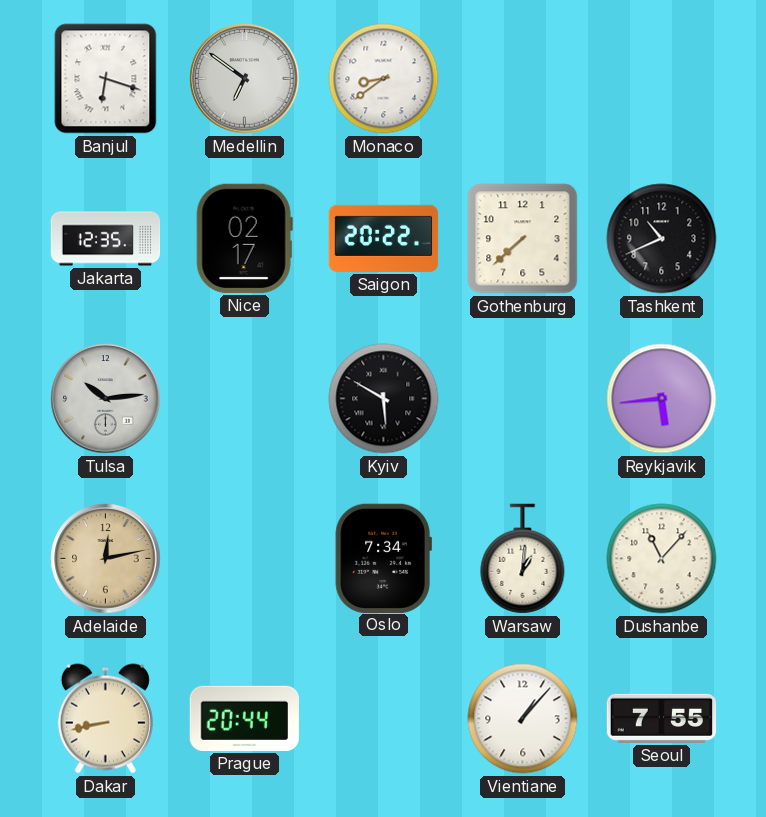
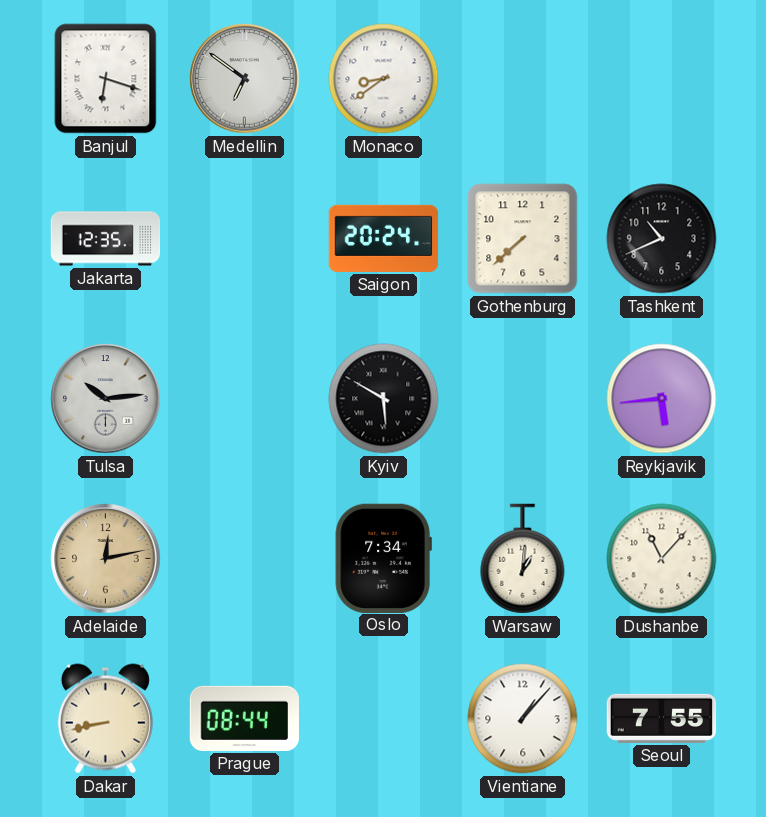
Nice: 02:17 -> none (244, 238)
Saigon: 20:22 -> 20:24 (384, 238)
Prague: 20:44 -> 08:44 (244, 718)
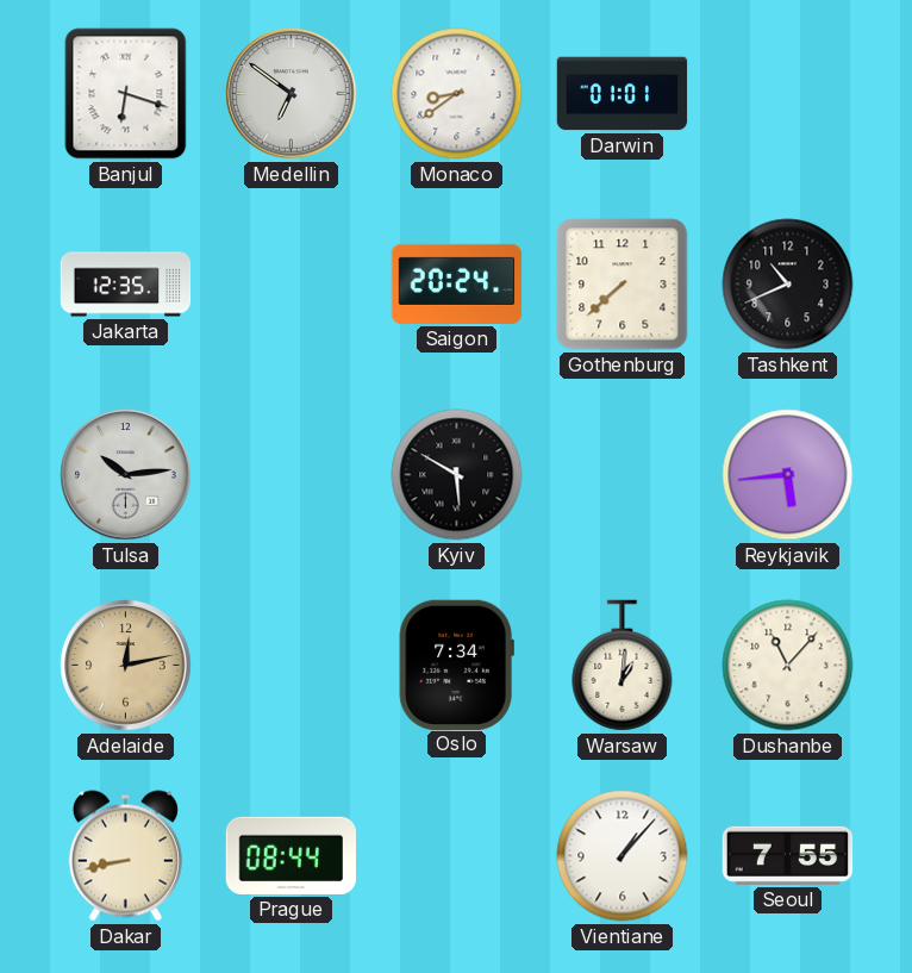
Darwin: none -> 01:01 (623, 94)
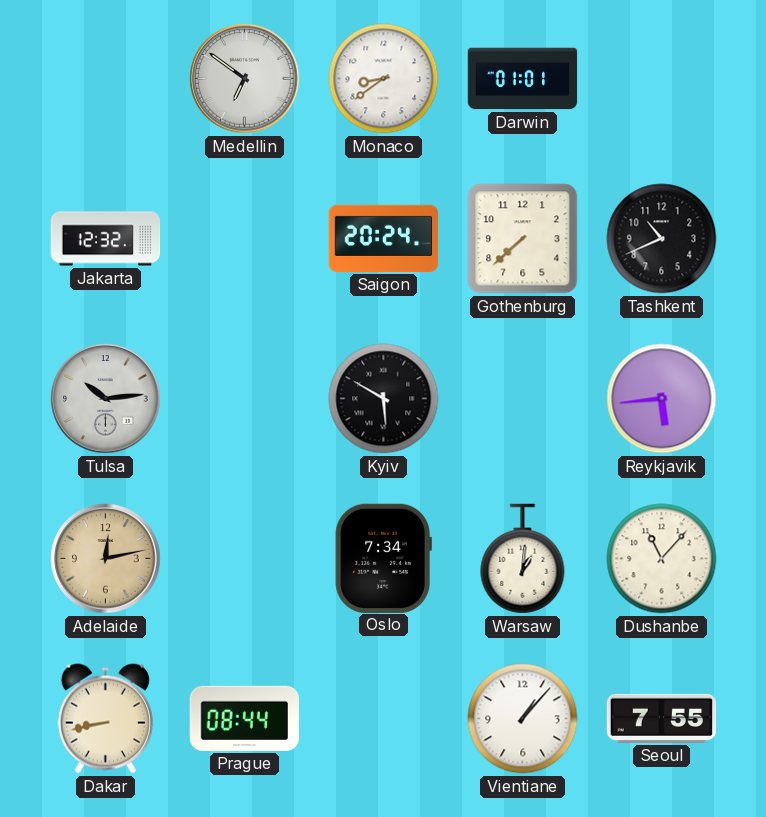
Banjul: 6:18 -> none (126, 94)
Jakarta: 12:35 -> 12:32 (106, 239)
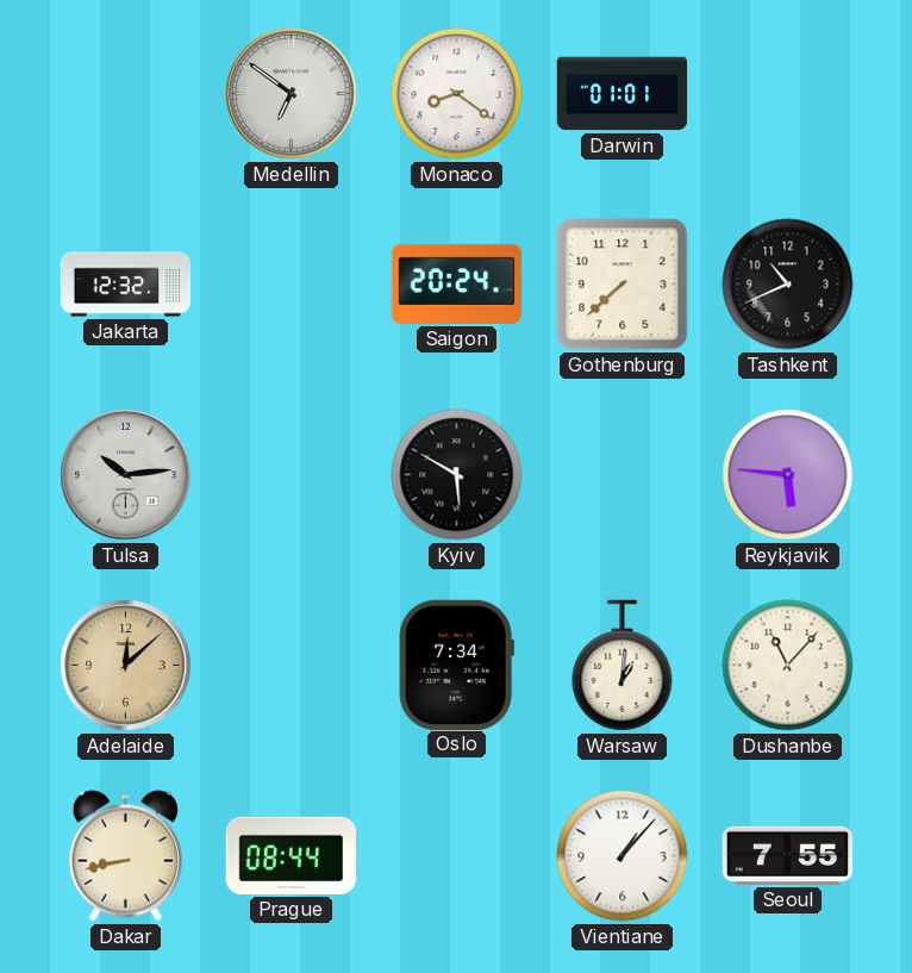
Monaco: 8:39 -> 8:21 (457, 94)
Reykjavik: 5:44 -> 5:46 (788, 475)
Adelaide: 12:13 -> 12:08 (126, 666)
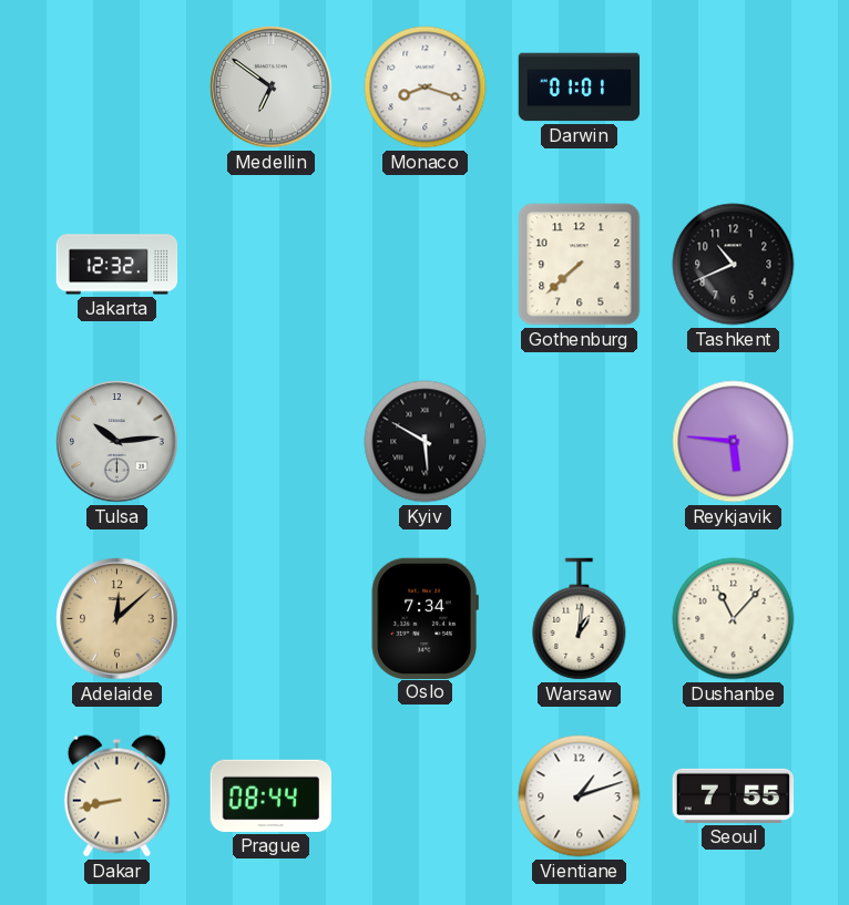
Monaco: 8:21 -> 8:18 (426, 88)
Saigon: 20:24 -> none (457, 283)
Vientiane: 1:07 -> 1:12 (580, 796)
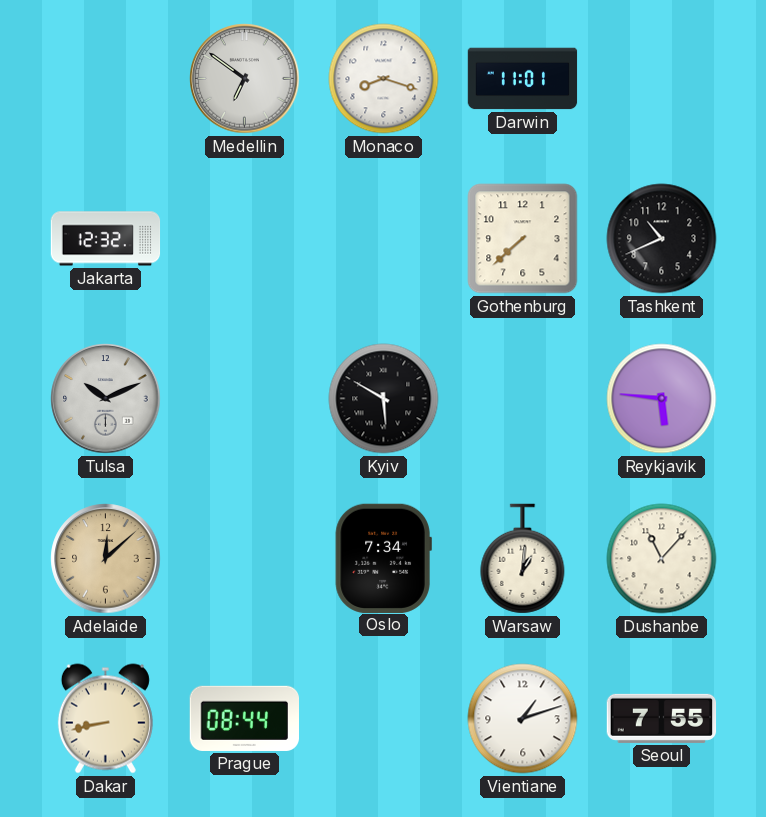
Darwin: 01:01 -> 11:01 (523, 79)
Tulsa: 10:14 -> 10:11 (106, 399)
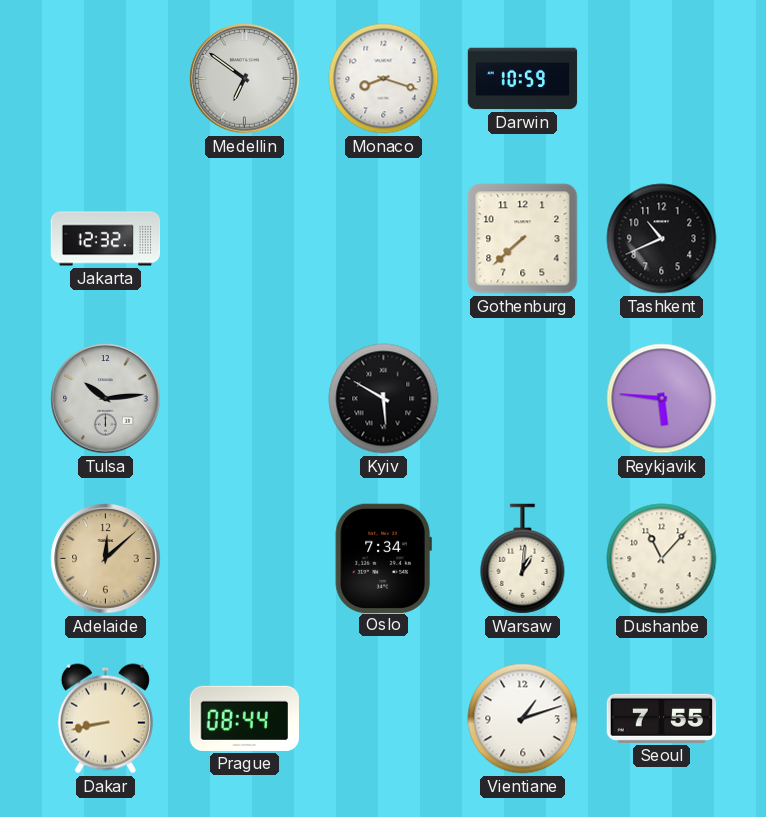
Darwin: 11:01 -> 10:59 (523, 79)
Tulsa: 10:11 -> 10:14 (106, 399)
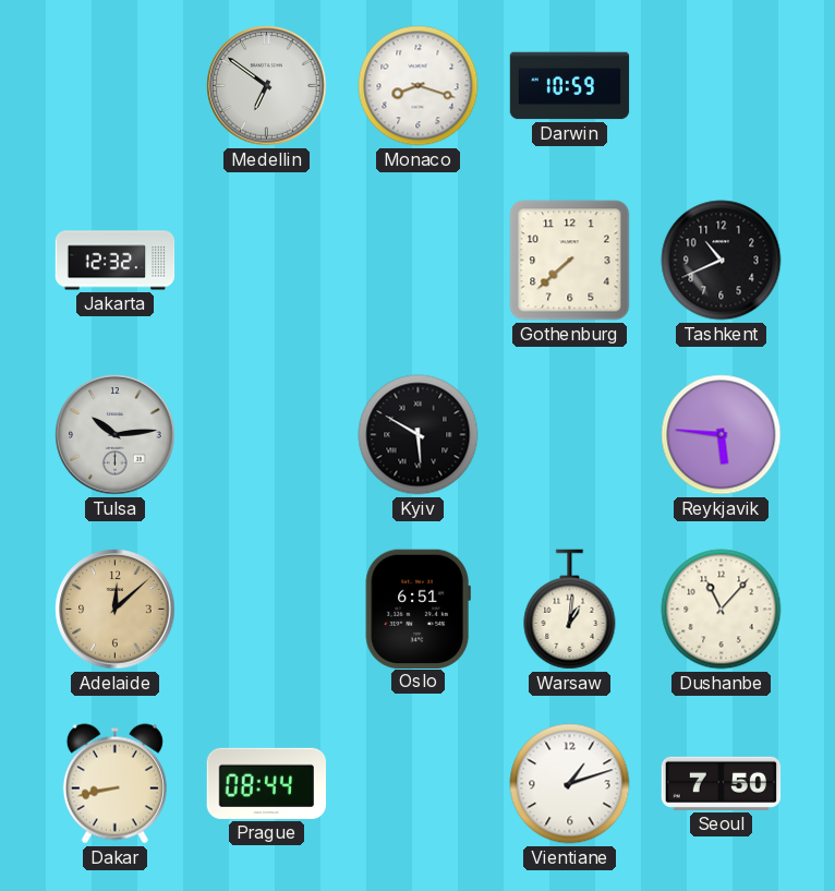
Oslo: 7:34 -> 6:51 (417, 609)
Seoul: 7:55 -> 7:50 (722, 783)
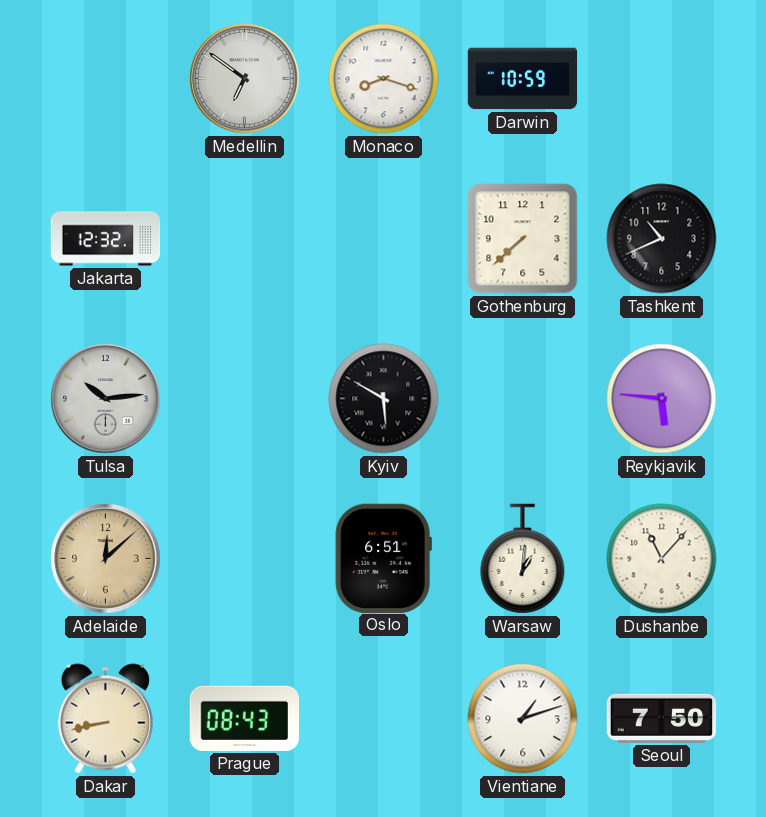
Prague: 08:44 -> 08:43 (244, 718)
